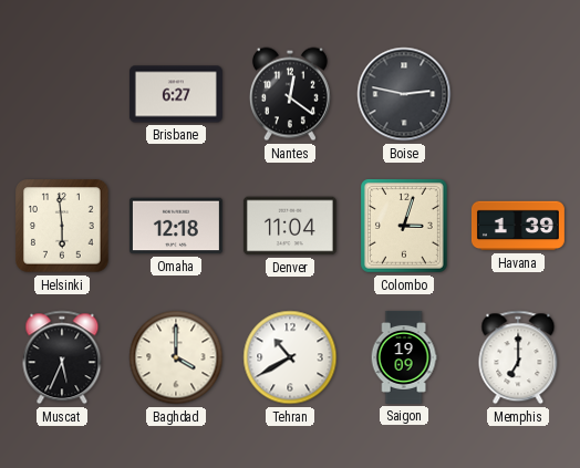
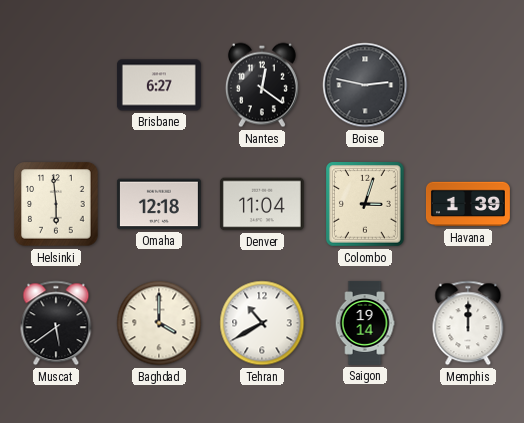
Muscat: 5:34 -> 5:39 (56, 323)
Saigon: 19:09 -> 19:14 (365, 323)
Memphis: 7:00 -> 12:00 (468, 323)
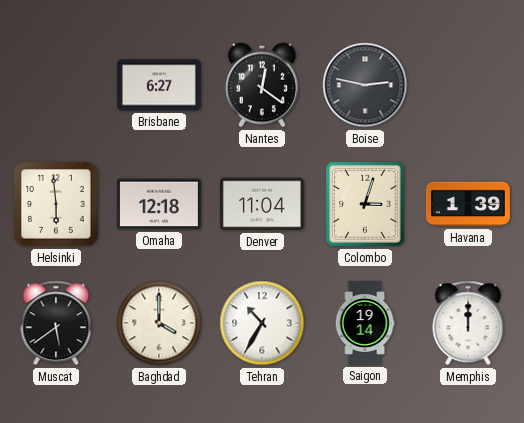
Tehran: 10:40 -> 10:35 (262, 323)
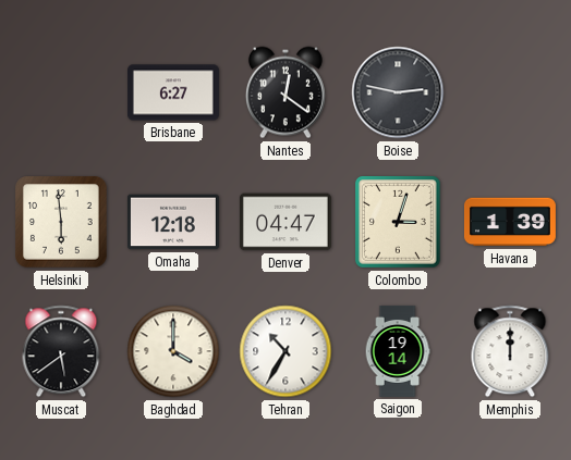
Denver: 11:04 -> 04:47 (285, 222)
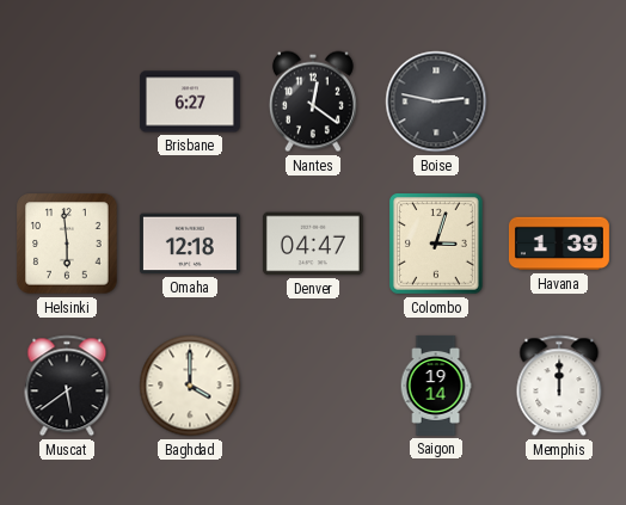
Tehran: 10:35 -> none (285, 351)
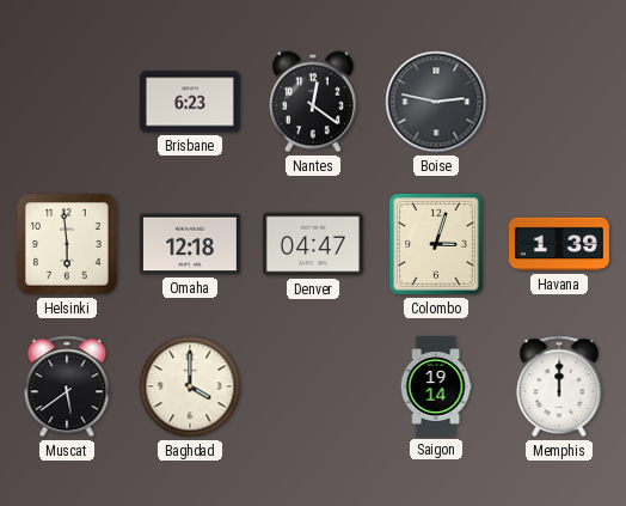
Brisbane: 6:27 -> 6:23 (190, 102)
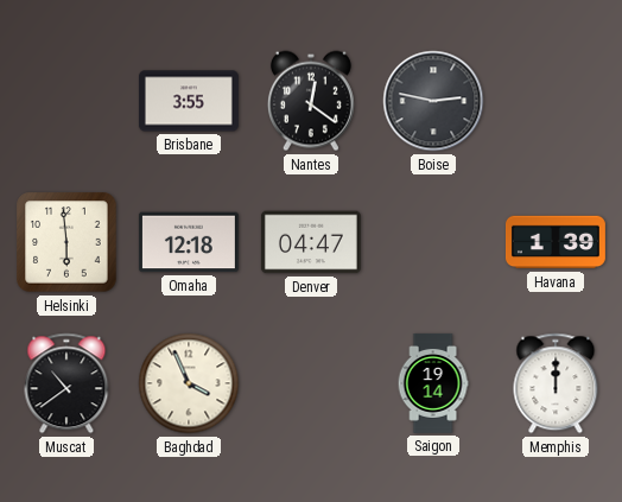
Brisbane: 6:23 -> 3:55 (189, 101)
Colombo: 3:03 -> none (437, 245)
Muscat: 5:39 -> 10:39 (66, 383)
Baghdad: 4:00 -> 3:56 (189, 383)
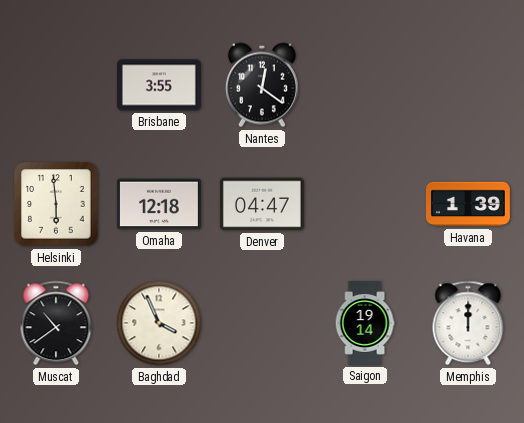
Boise: 2:47 -> none (433, 101)
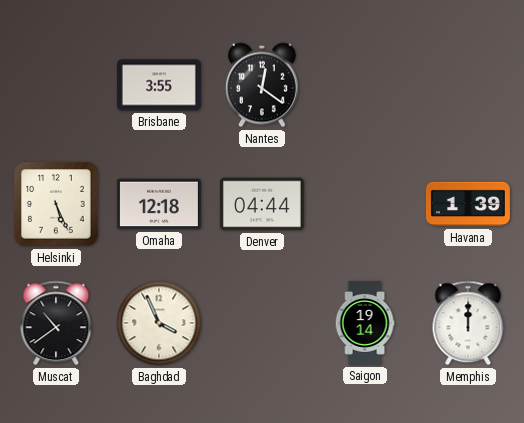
Helsinki: 5:59 -> 5:26 (56, 204)
Denver: 04:47 -> 04:44 (262, 204)
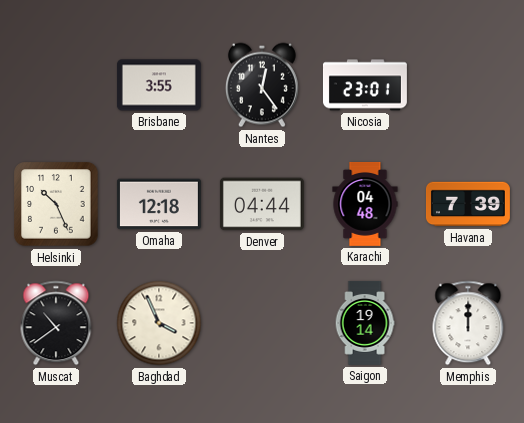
Nantes: 12:21 -> 12:24 (262, 85)
Nicosia: none -> 23:01 (365, 85)
Helsinki: 5:26 -> 10:26 (56, 204)
Karachi: none -> 04:48 (365, 204)
Havana: 1:39 -> 7:39 (468, 204)
